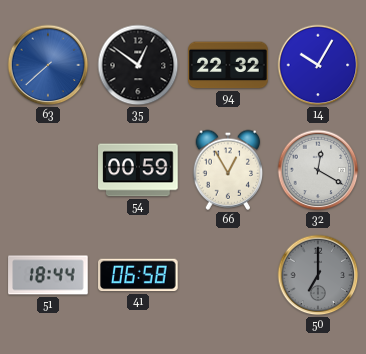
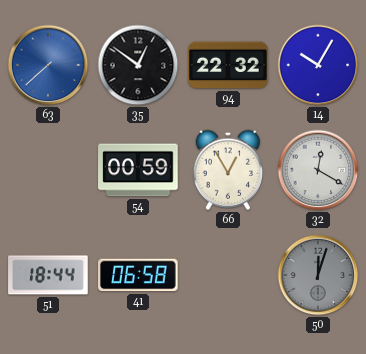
50: 7:00 -> 12:03 (318, 275)
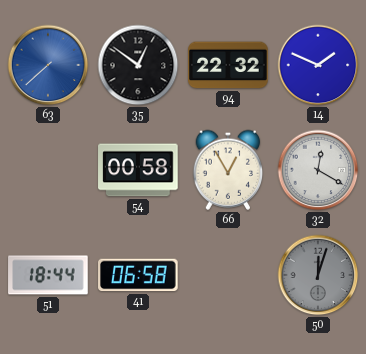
14: 10:05 -> 1:49 (318, 65)
54: 00:59 -> 00:58 (138, 170)
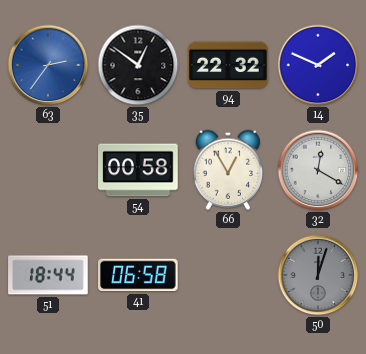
63: 7:38 -> 2:36 (48, 65)
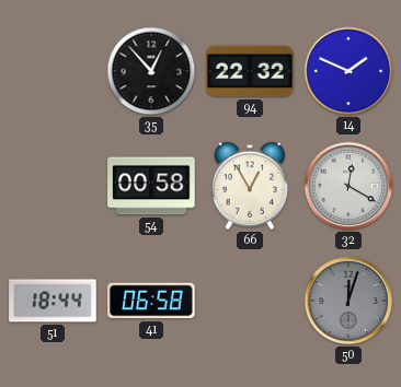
63: 2:36 -> none (48, 65)
35: 12:51 -> 12:53 (151, 71)
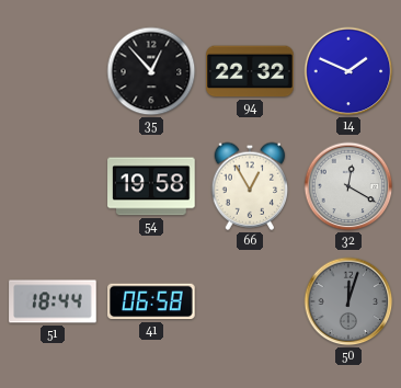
54: 00:58 -> 19:58 (151, 186)
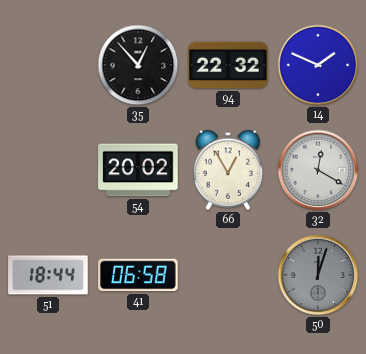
54: 19:58 -> 20:02 (138, 170)
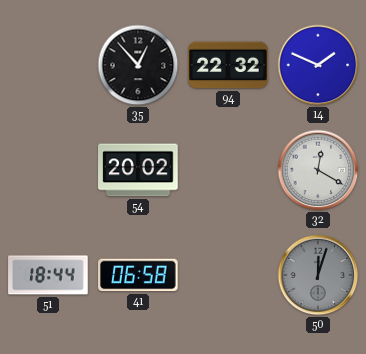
66: 12:55 -> none (228, 170)
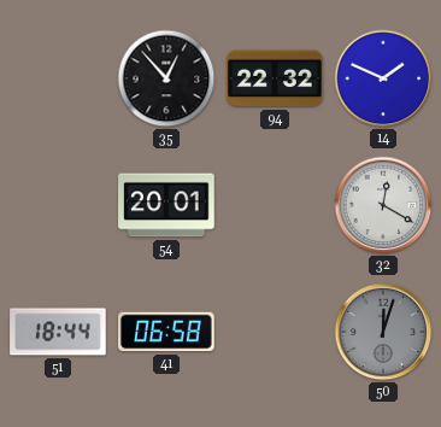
54: 20:02 -> 20:01 (166, 205)
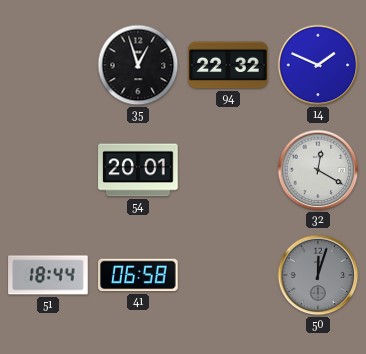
35: 12:53 -> 12:57 (138, 65)
